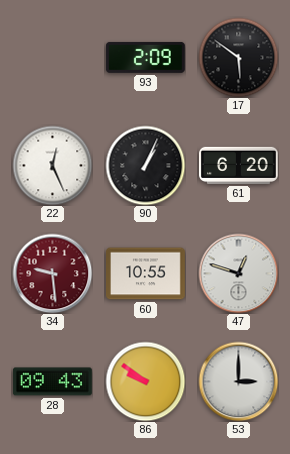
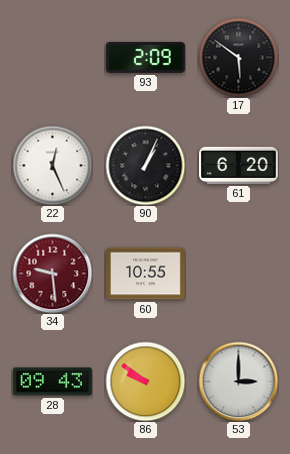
47: 12:48 -> none (238, 273)
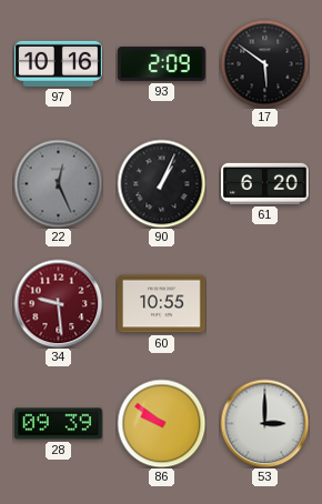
97: none -> 10:16 (59, 63)
22 dial: white -> grey (58, 183)
28: 09:43 -> 09:39 (58, 424)
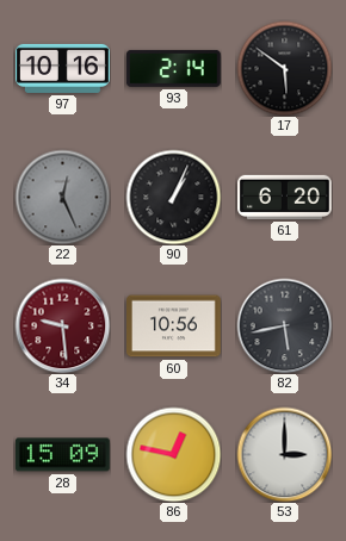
93: 2:09 -> 2:14 (173, 68)
60: 10:55 -> 10:56 (174, 327)
82: none -> 5:43 (284, 325)
28: 09:39 -> 15:09 (62, 455)
86: 9:51 -> 12:47 (173, 454)
